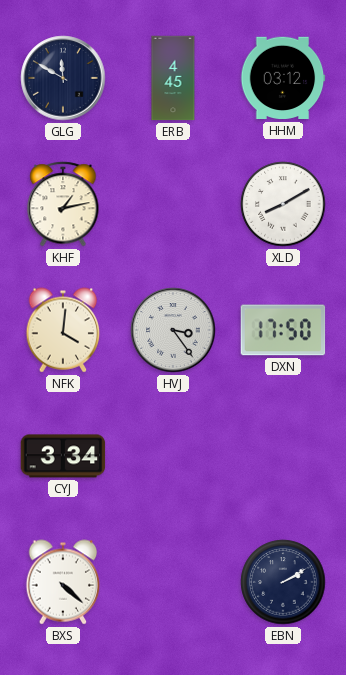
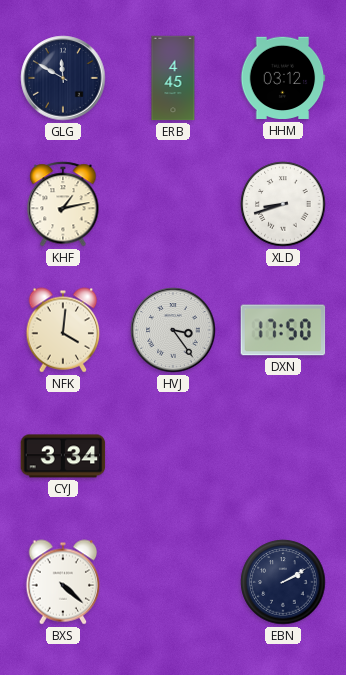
XLD: 8:10 -> 8:42 (283, 204)
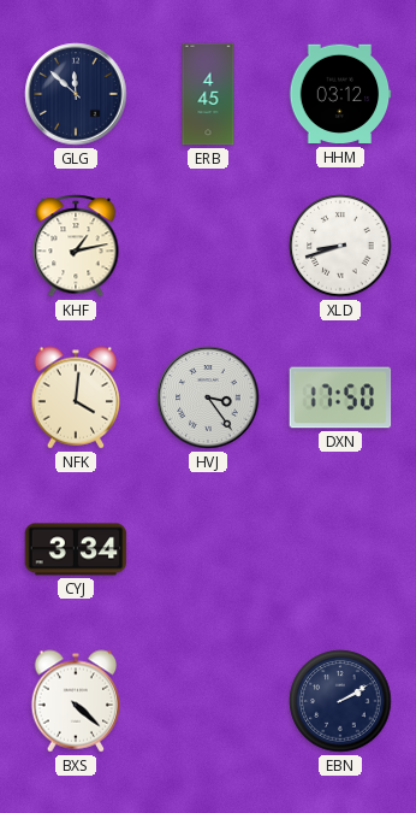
GLG: 11:50 -> 11:52 (76, 94)
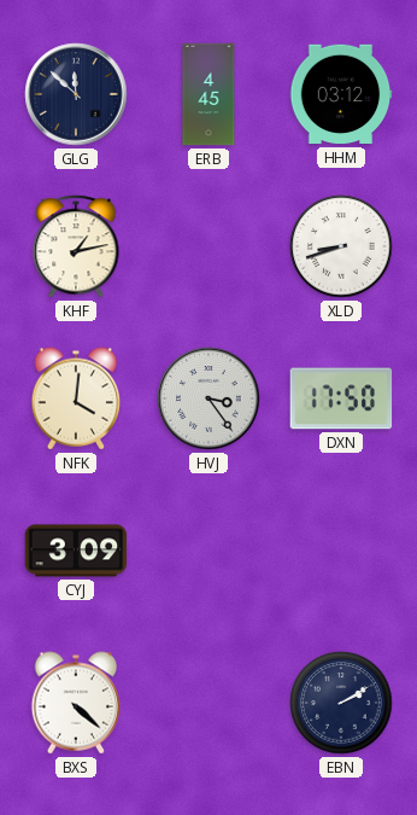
CYJ: 3:34 -> 3:09 (76, 551)
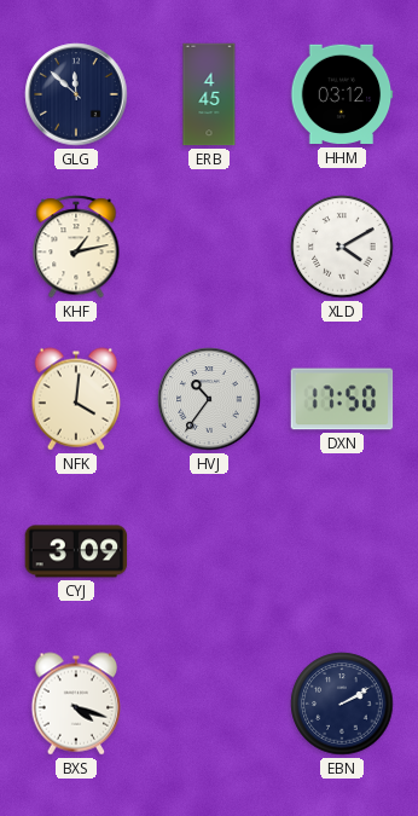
XLD: 8:42 -> 4:10 (342, 247)
HVJ: 3:24 -> 10:36 (209, 399)
BXS: 4:22 -> 4:18 (76, 704)
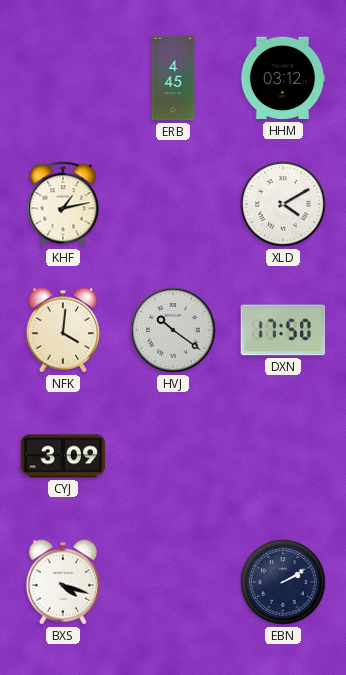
GLG: 11:52 -> none (76, 94)
HVJ: 10:36 -> 10:21 (173, 330)
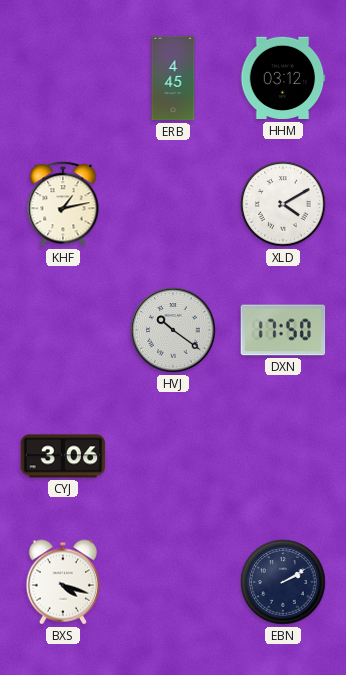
NFK: 4:01 -> none (63, 330)
CYJ: 3:09 -> 3:06 (63, 456)
